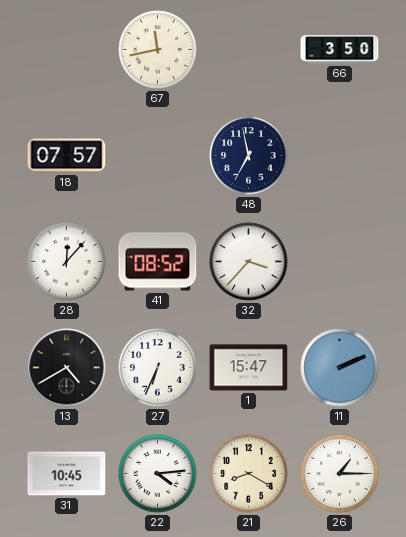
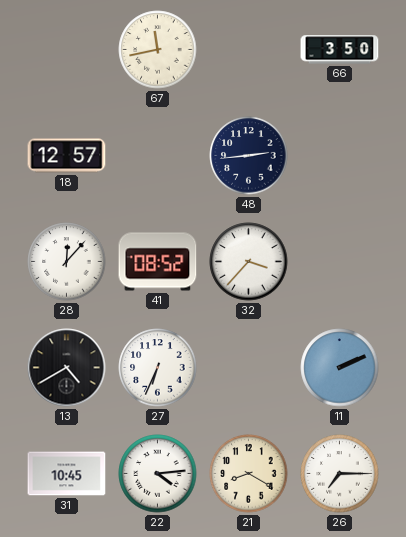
18: 07:57 -> 12:57 (67, 156)
48: 6:58 -> 2:44 (249, 156)
1: 15:47 -> none (249, 368)
26: 1:15 -> 7:15 (340, 474)
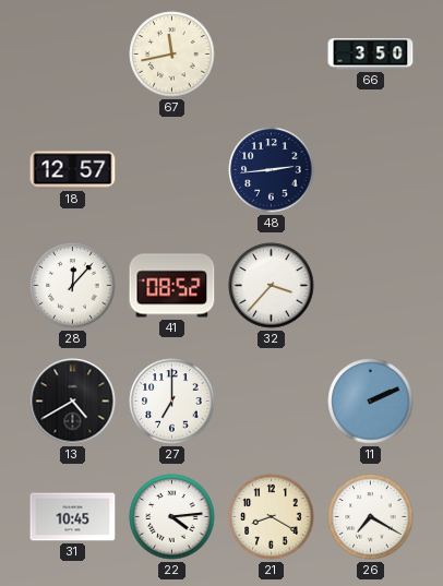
27: 6:34 -> 7:00 (172, 402)
26: 7:15 -> 7:20 (371, 517)
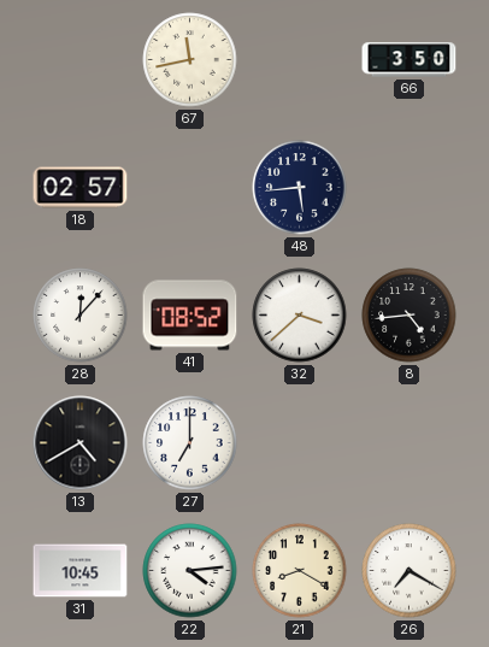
18: 12:57 -> 02:57 (81, 188)
48: 2:44 -> 5:44 (300, 188)
32: 3:37 -> 3:38 (300, 316)
8: none -> 4:44 (410, 316)
11: 2:11 -> none (371, 402)
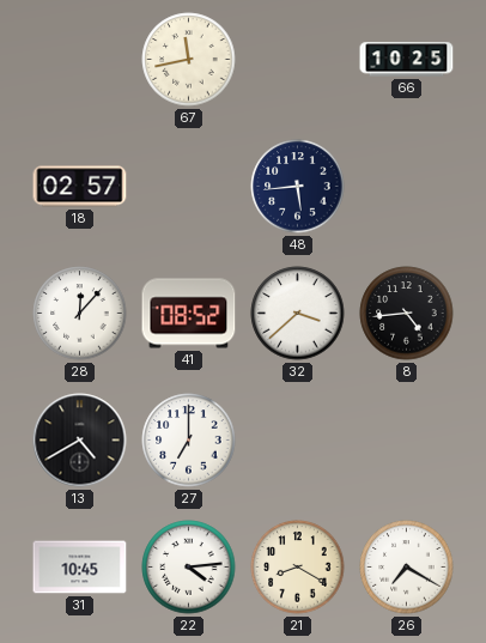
66: 3:50 -> 10:25 (407, 60)
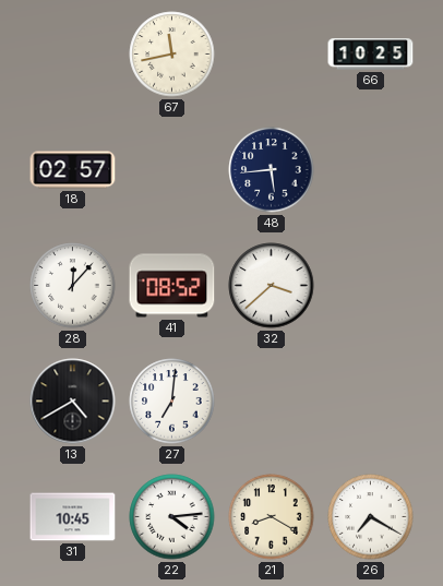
8: 4:44 -> none (407, 314)
27: 7:00 -> 7:01 (172, 402)
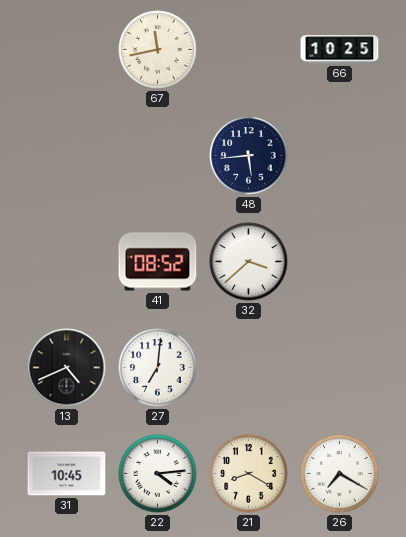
18: 02:57 -> none (73, 170)
28: 12:07 -> none (73, 286)
13: 4:40 -> 4:41 (67, 368)
